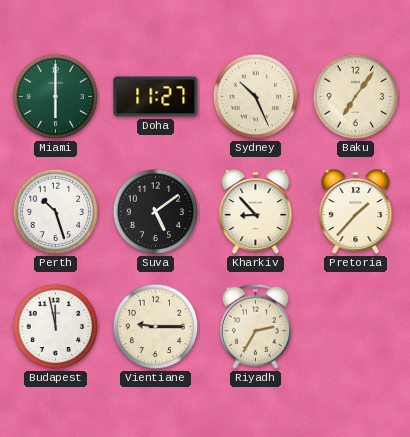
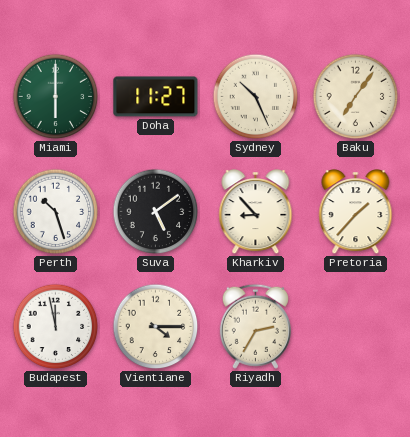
Vientiane: 9:15 -> 4:15 (156, 327)
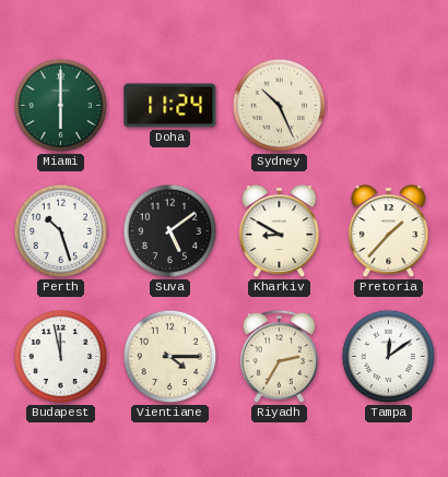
Doha: 11:27 -> 11:24 (170, 106)
Baku: 7:06 -> none (356, 97)
Kharkiv: 8:53 -> 8:50 (280, 231)
Tampa: none -> 12:09 (389, 357)
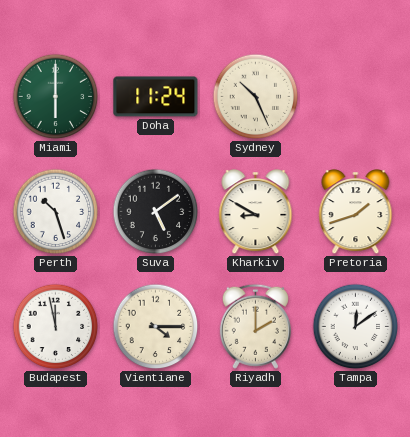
Pretoria: 1:37 -> 1:42 (356, 212)
Riyadh: 2:35 -> 2:00 (255, 326)
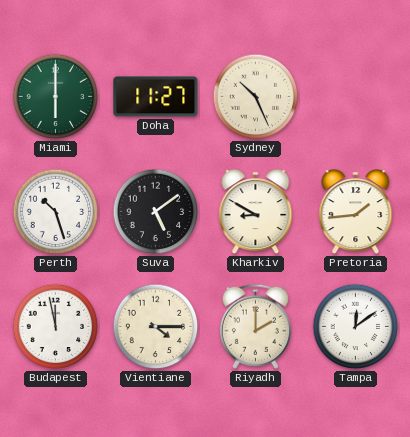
Doha: 11:24 -> 11:27 (156, 97)
Pretoria: 1:42 -> 1:44 (356, 212)
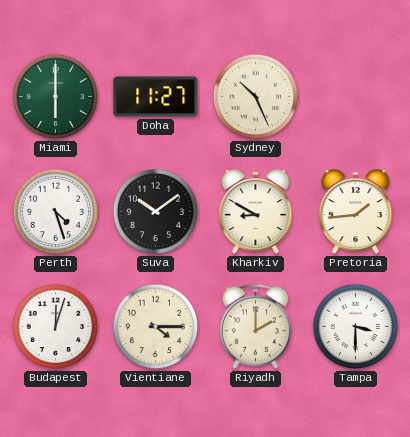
Perth: 10:27 -> 4:27 (56, 212)
Suva: 5:09 -> 10:09 (156, 212)
Budapest: 11:58 -> 12:03 (56, 327)
Tampa: 12:09 -> 3:30 (356, 327)
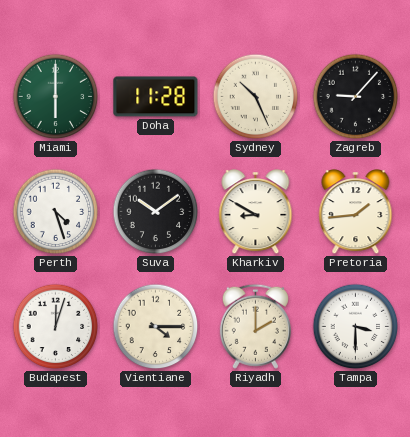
Doha: 11:27 -> 11:28 (156, 97)
Zagreb: none -> 9:07 (356, 97)
